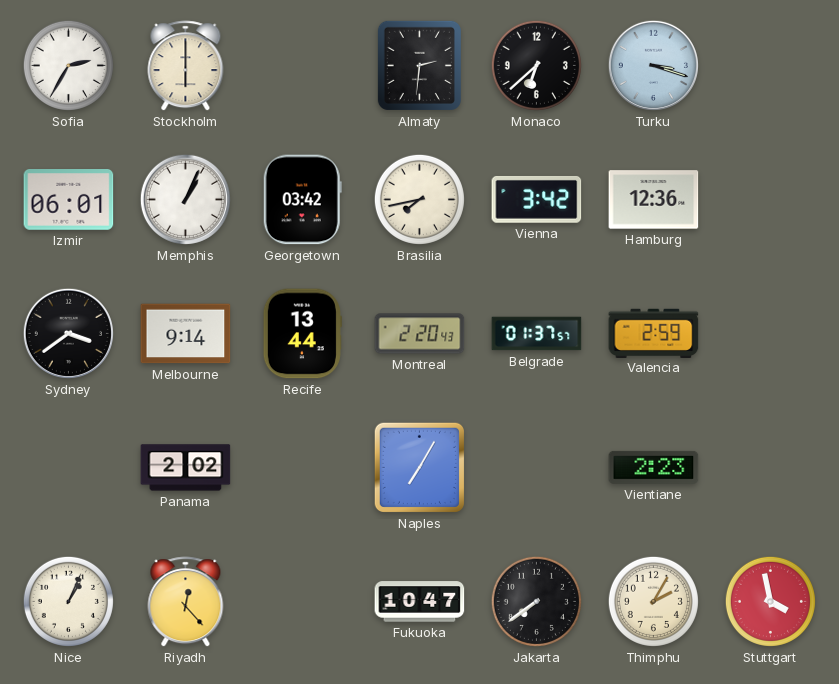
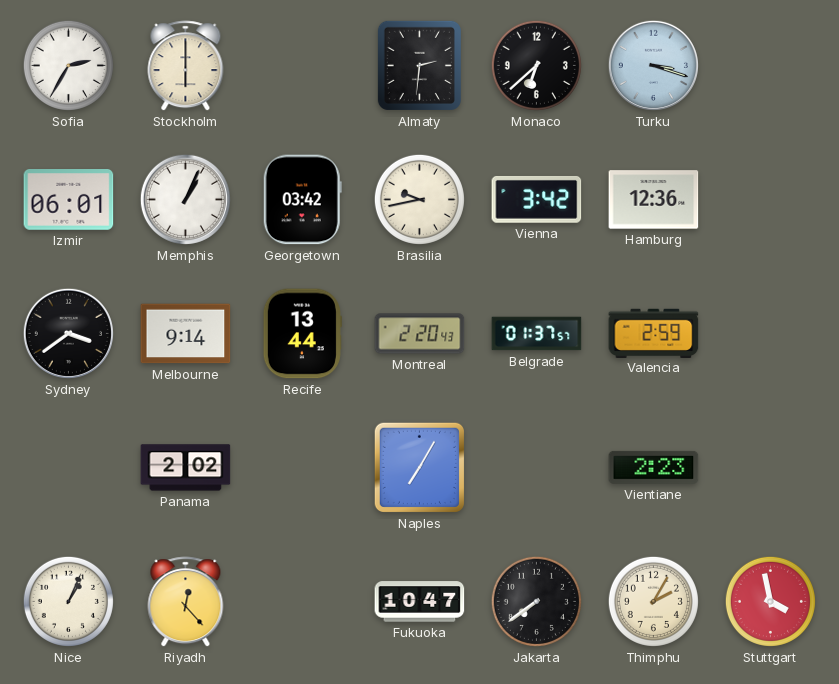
Brasilia: 7:43 -> 9:43 (419, 199)
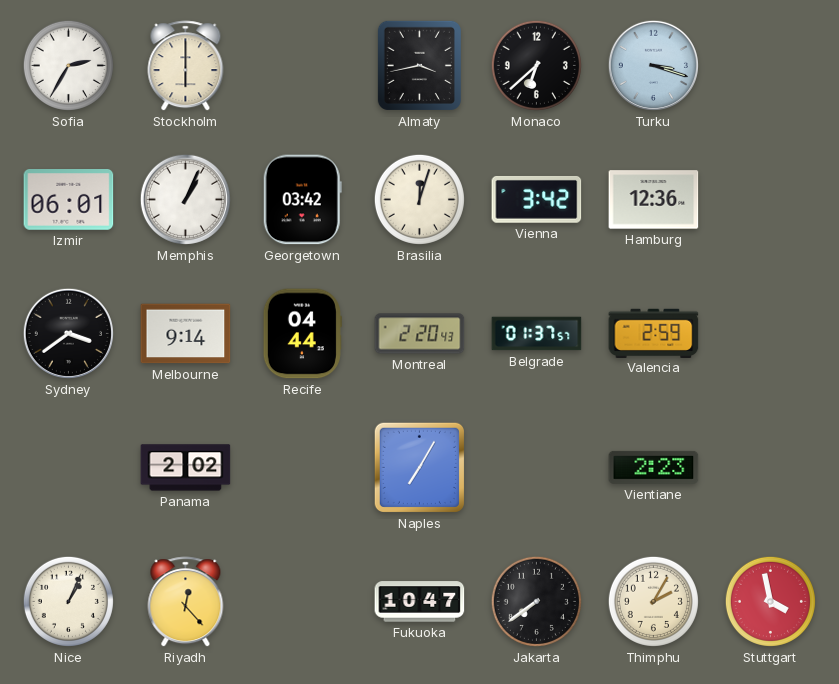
Almaty: 2:31 -> 3:43 (419, 65)
Brasilia: 9:43 -> 12:03 (419, 199)
Recife: 13:44 -> 04:44 (302, 334)
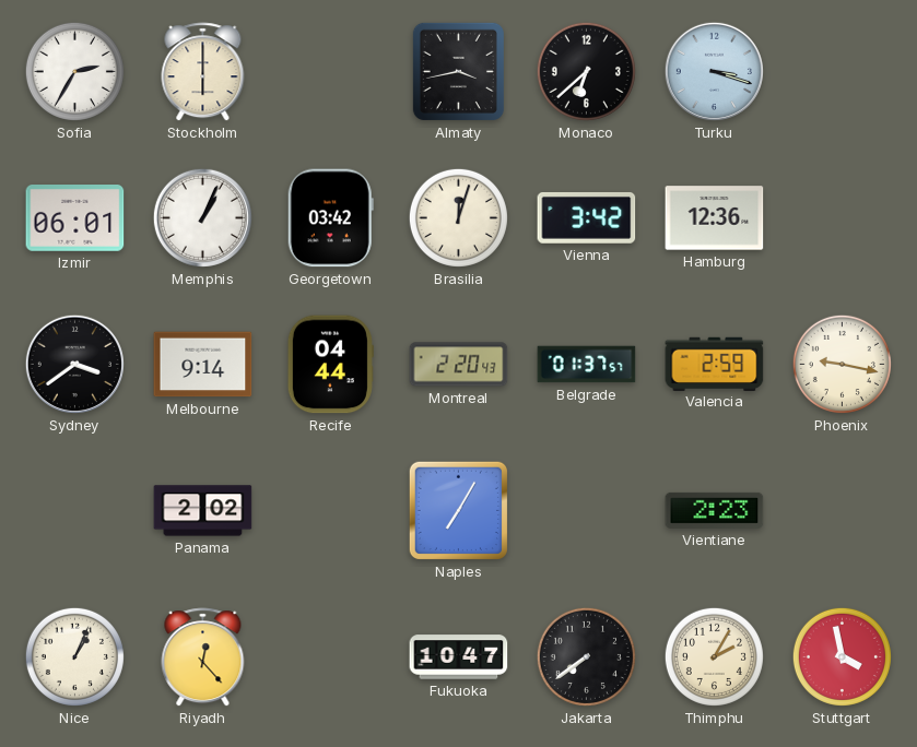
Phoenix: none -> 9:17 (842, 364)
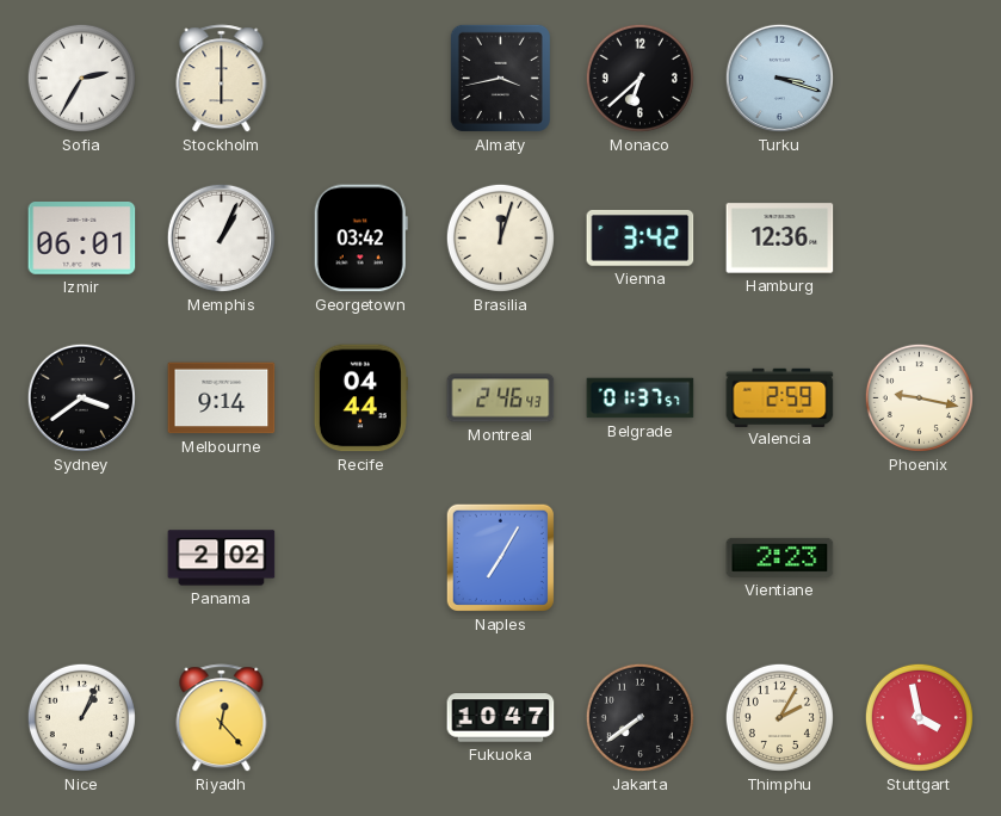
Montreal: 2:20 -> 2:46 (501, 398)
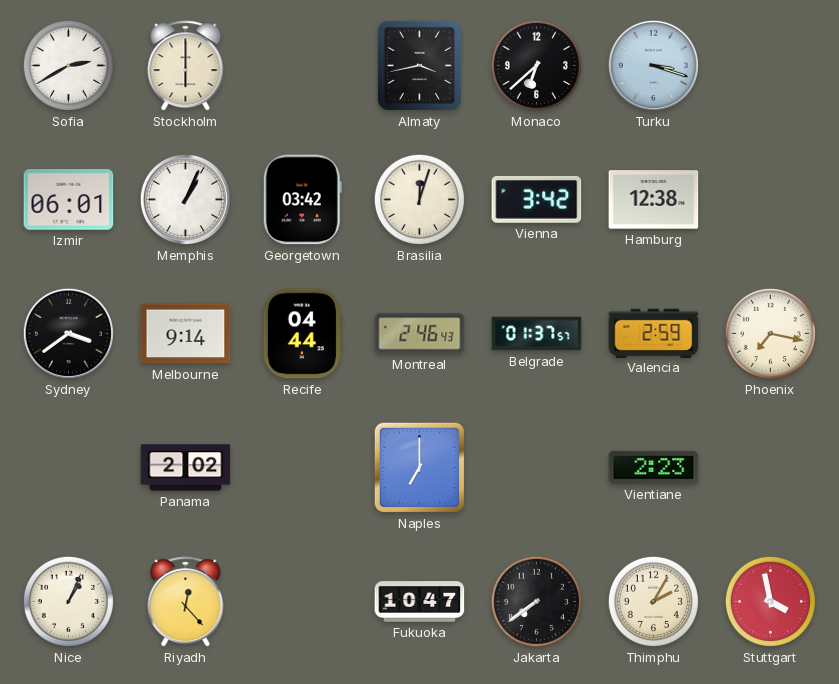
Sofia: 2:35 -> 2:40 (68, 65)
Hamburg: 12:36 -> 12:38 (654, 200)
Phoenix: 9:17 -> 7:17 (770, 333)
Naples: 7:05 -> 7:00 (419, 467)
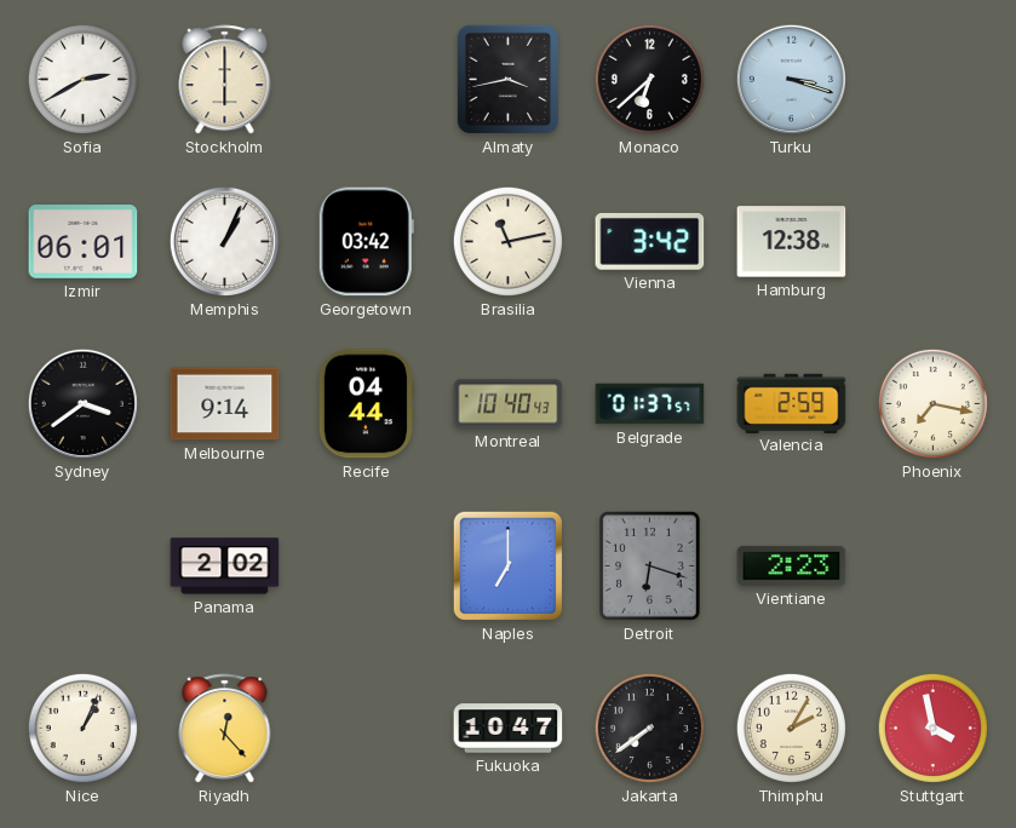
Brasilia: 12:03 -> 11:13 (507, 241)
Montreal: 2:46 -> 10:40 (509, 404)
Detroit: none -> 6:18 (650, 567)
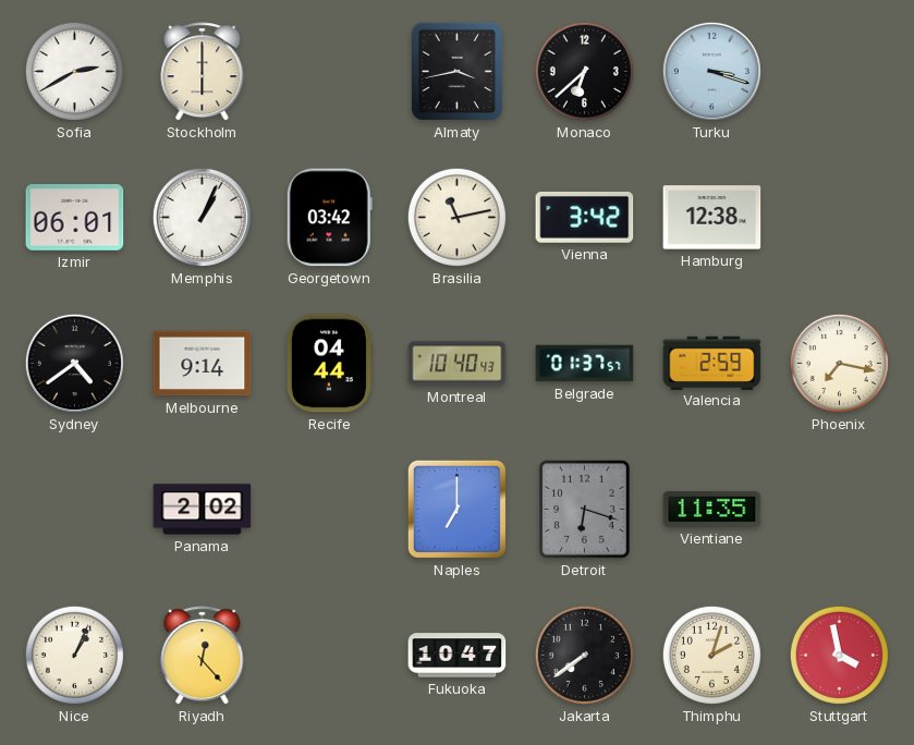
Sydney: 3:39 -> 4:39 (74, 363)
Vientiane: 2:23 -> 11:35 (712, 509)
Thimphu: 2:05 -> 2:03 (711, 655)
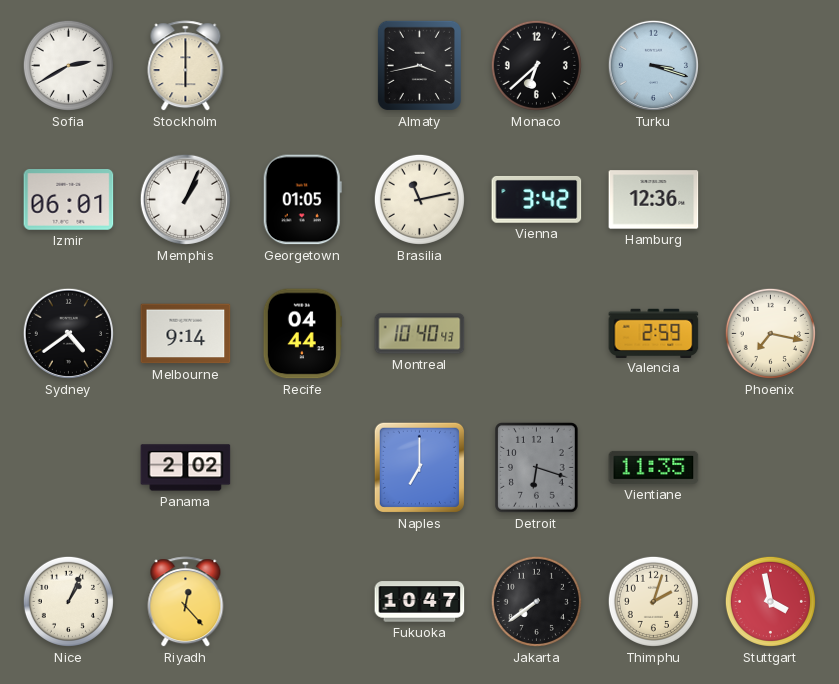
Georgetown: 03:42 -> 01:05 (302, 200)
Hamburg: 12:38 -> 12:36 (654, 200)
Belgrade: 01:37 -> none (585, 364)
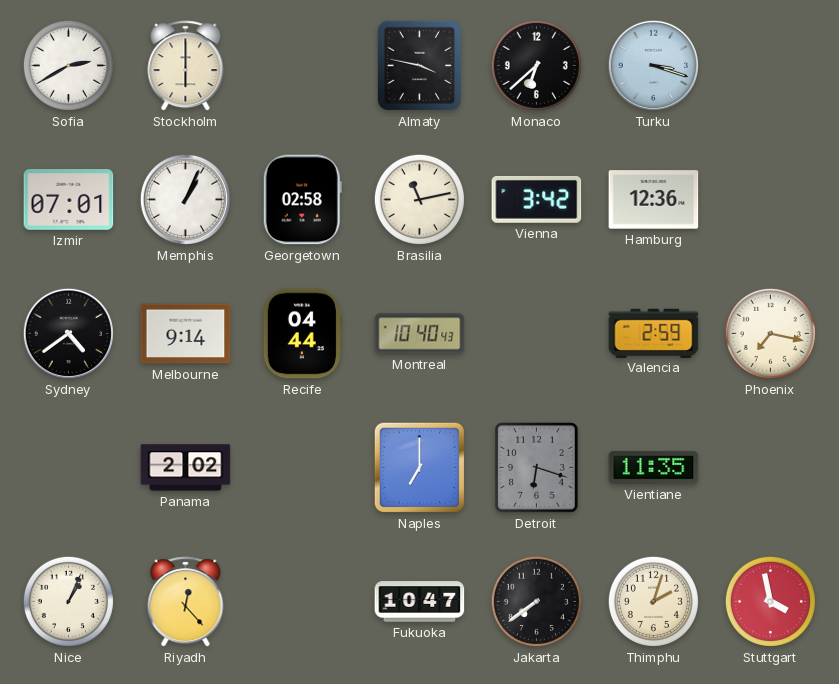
Almaty: 3:43 -> 3:47 (419, 65)
Izmir: 06:01 -> 07:01 (69, 200)
Georgetown: 01:05 -> 02:58 (302, 200)
